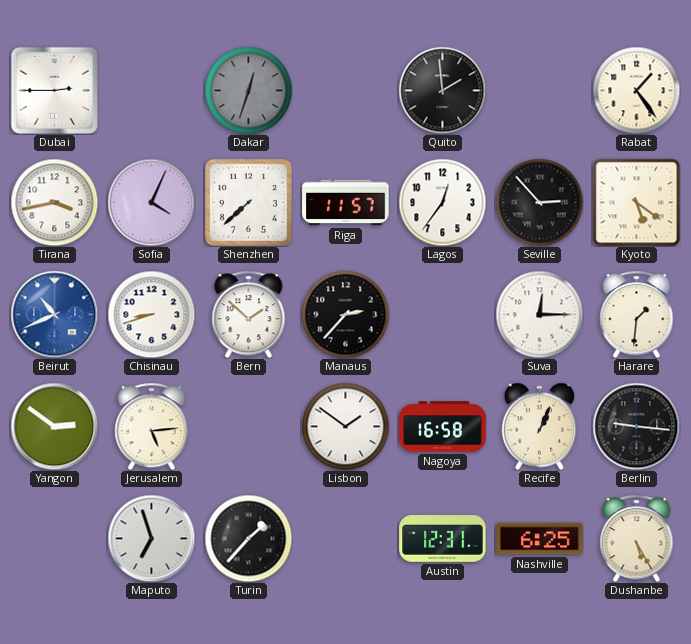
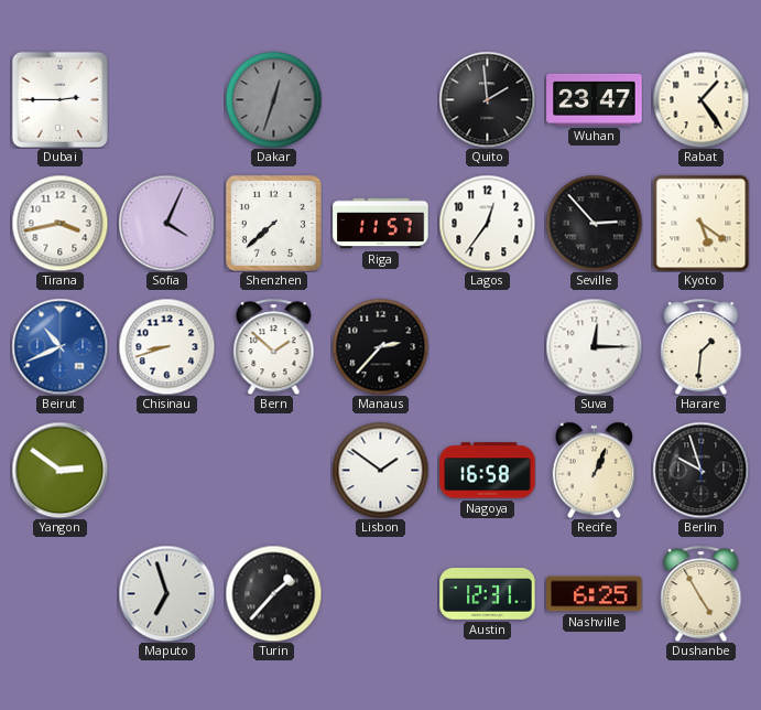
Wuhan: none -> 23:47 (595, 99)
Jerusalem: 5:14 -> none (152, 426)
Berlin: 9:16 -> 9:57 (700, 470)
Dushanbe: 5:25 -> 4:55 (702, 593)
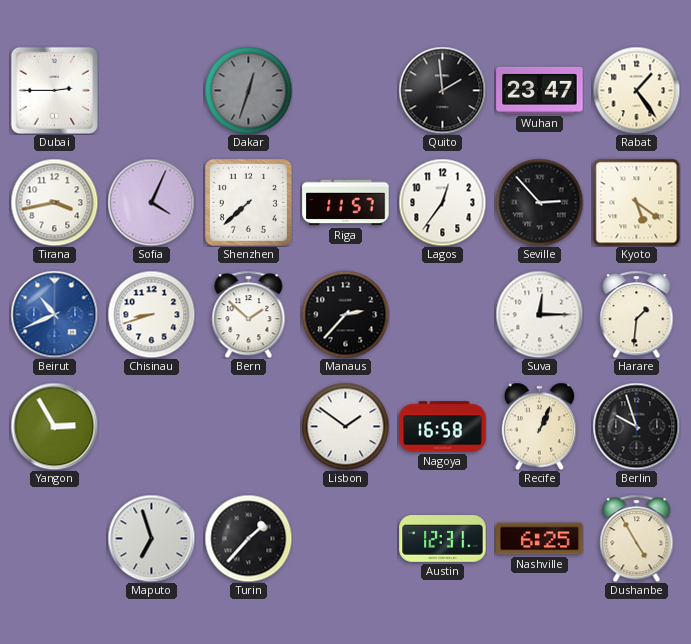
Yangon: 2:51 -> 2:55 (54, 426)
